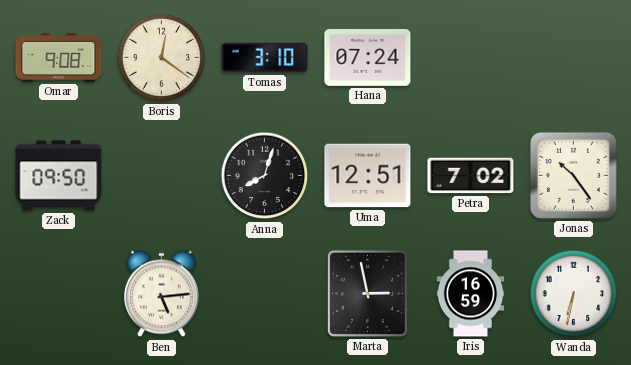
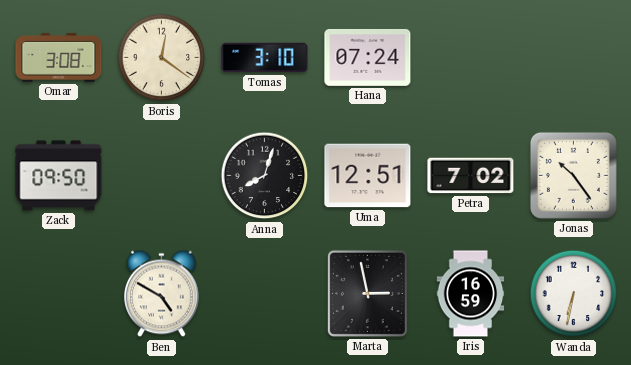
Omar: 9:08 -> 3:08 (59, 57)
Ben: 5:14 -> 4:50 (162, 294)
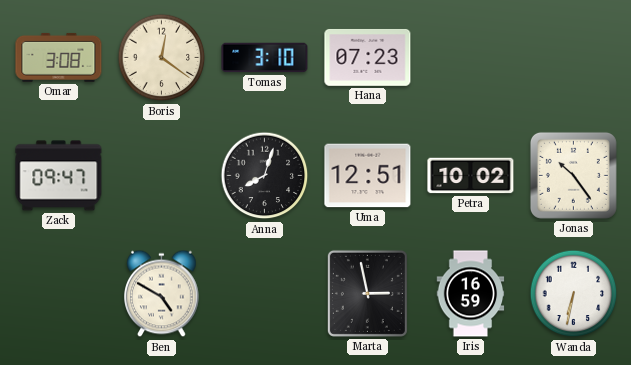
Hana: 07:24 -> 07:23 (368, 57)
Zack: 09:50 -> 09:47 (59, 176)
Petra: 7:02 -> 10:02 (471, 176)
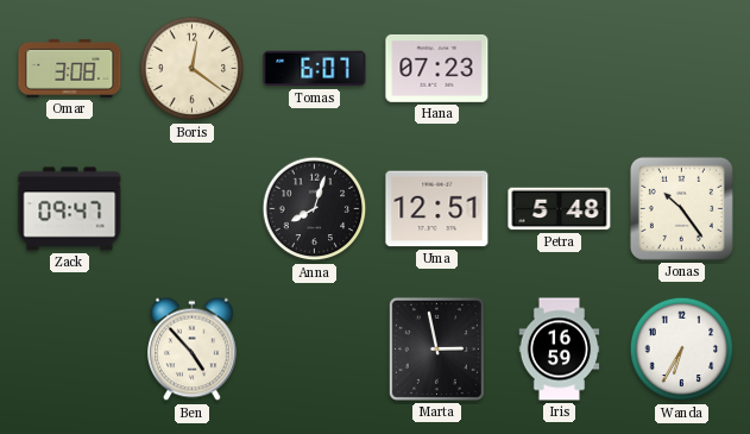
Tomas: 3:10 -> 6:07 (315, 69)
Petra: 10:02 -> 5:48 (560, 209)
Ben: 4:50 -> 4:53 (193, 350)
Wanda: 6:32 -> 6:35 (682, 350)
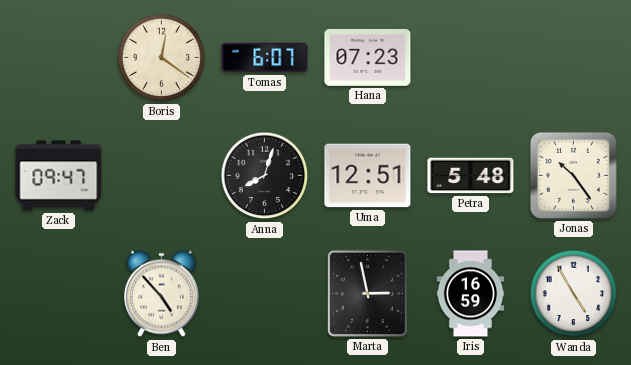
Omar: 3:08 -> none (70, 68)
Wanda: 6:35 -> 4:55 (574, 294)
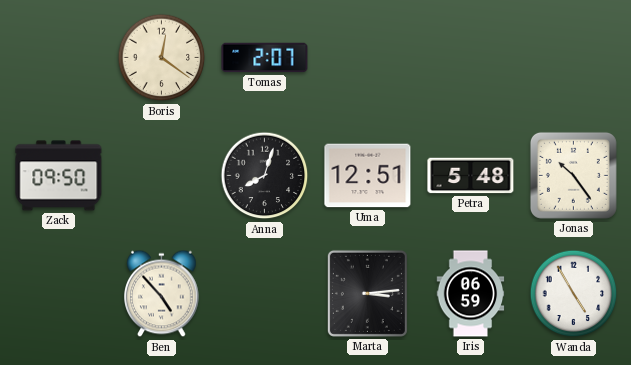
Tomas: 6:07 -> 2:07 (265, 58)
Hana: 07:23 -> none (368, 57)
Zack: 09:47 -> 09:50 (59, 176)
Marta: 2:58 -> 3:14 (367, 293)
Iris: 16:59 -> 06:59 (471, 294)
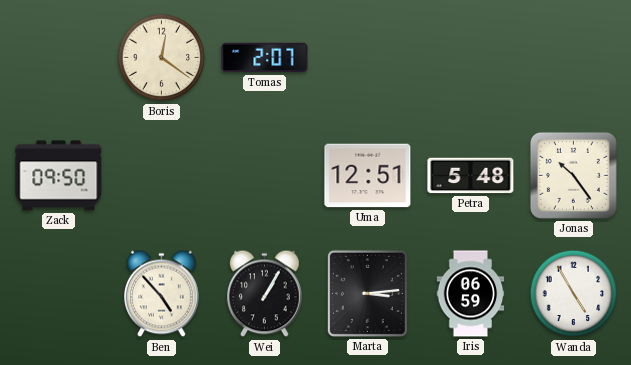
Anna: 8:03 -> none (265, 176)
Wei: none -> 1:05 (265, 294)
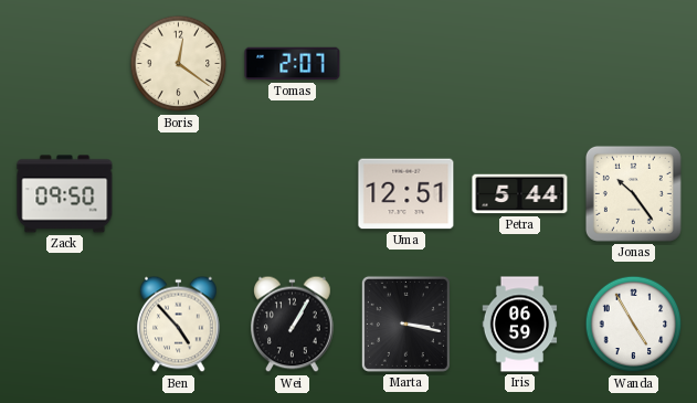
Petra: 5:48 -> 5:44 (520, 194)
Marta: 3:14 -> 3:17 (405, 324)
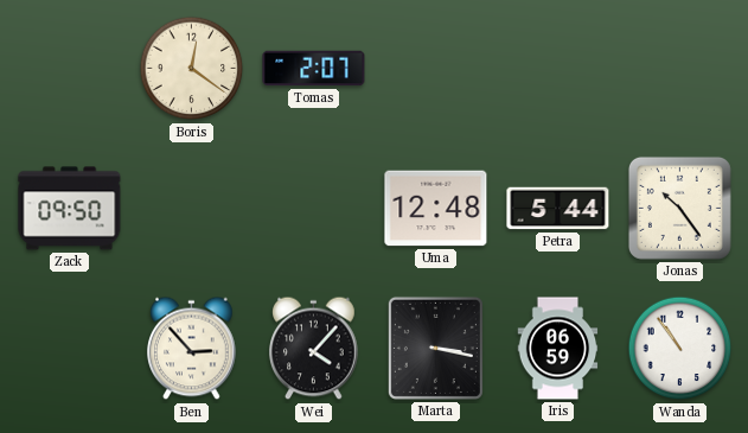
Uma: 12:51 -> 12:48 (436, 209)
Ben: 4:53 -> 2:53 (192, 349)
Wei: 1:05 -> 4:07 (314, 349)
Wanda: 4:55 -> 10:54 (680, 349)
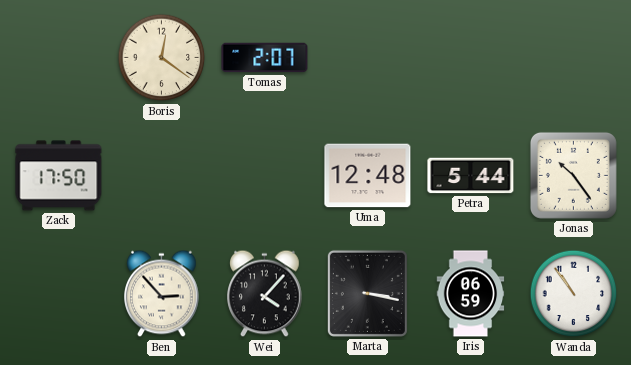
Zack: 09:50 -> 17:50 (59, 176)
